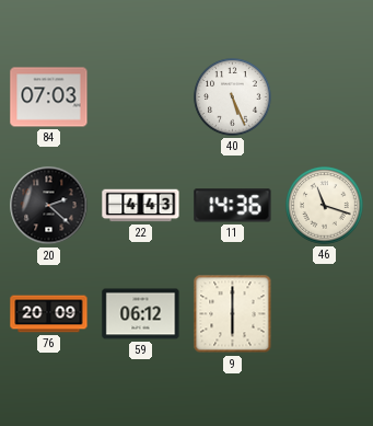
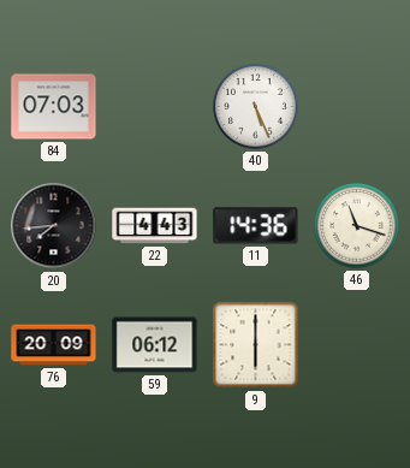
20: 2:22 -> 7:44 (54, 226)
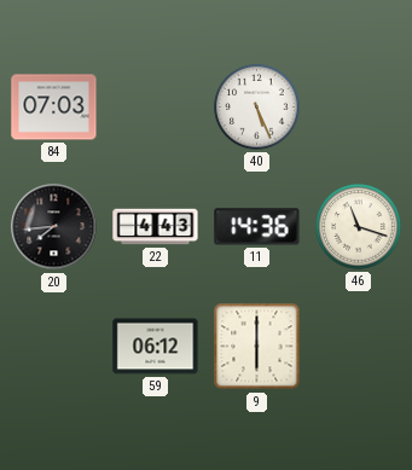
76: 20:09 -> none (54, 345)
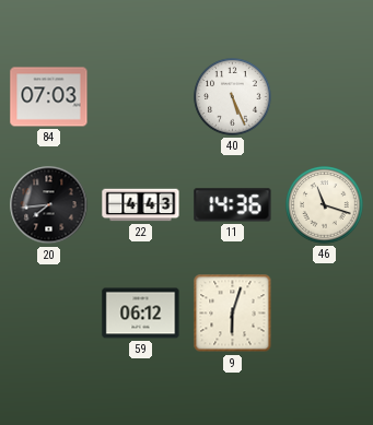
9: 6:00 -> 6:03 (233, 314)
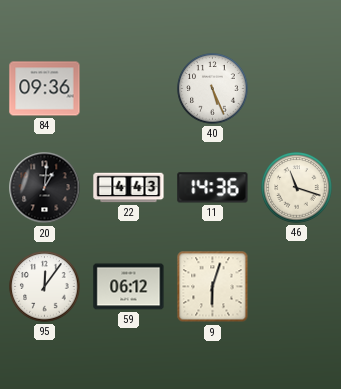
84: 07:03 -> 09:36 (45, 89)
20: 7:44 -> 1:01 (45, 188)
95: none -> 12:06 (45, 287)
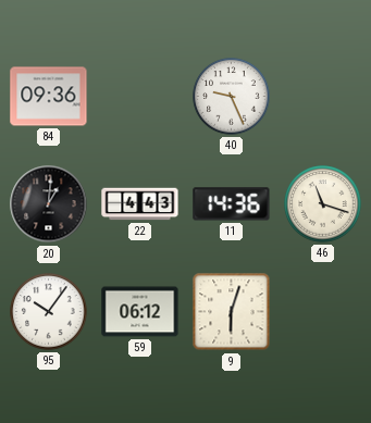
40: 5:26 -> 9:26 (232, 97)
95: 12:06 -> 10:06 (49, 312)
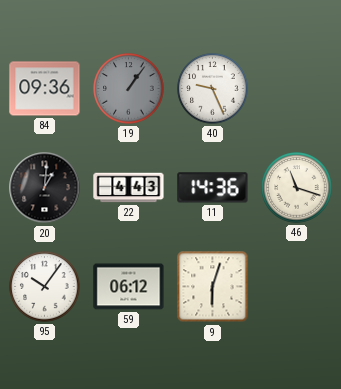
19: none -> 1:06 (129, 89)
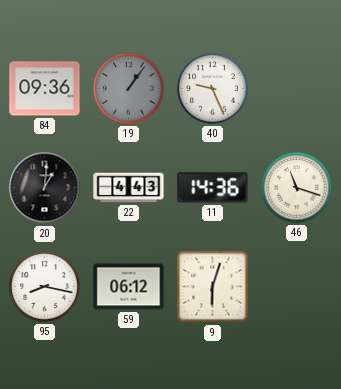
95: 10:06 -> 8:17 (45, 287)
